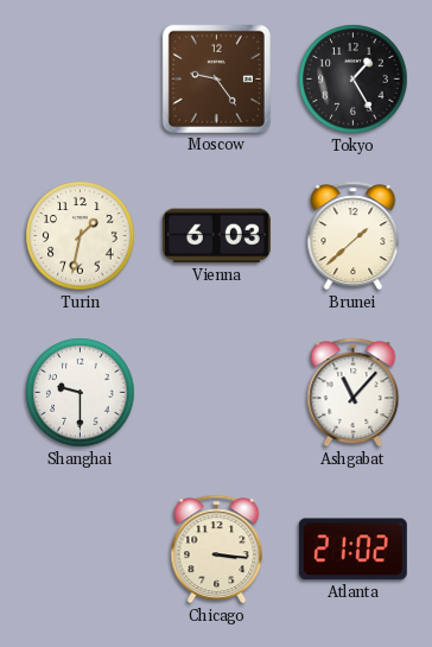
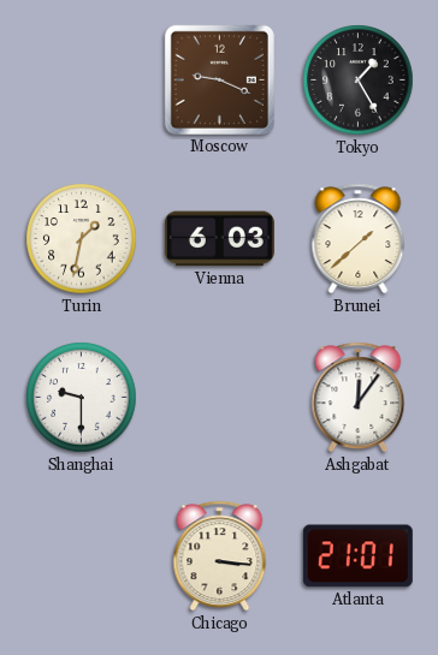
Moscow: 9:24 -> 9:19 (219, 79)
Ashgabat: 11:07 -> 12:06 (359, 398)
Atlanta: 21:02 -> 21:01 (357, 556)
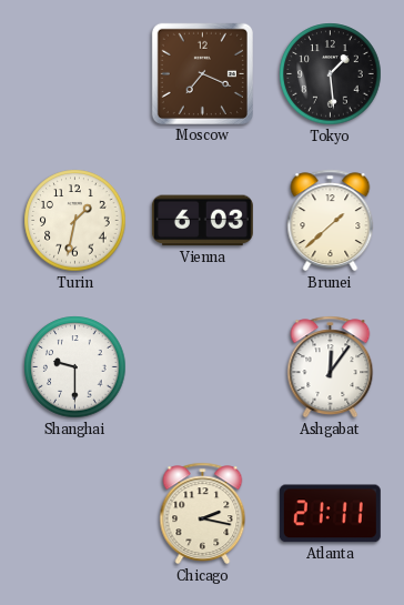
Moscow: 9:19 -> 7:19 (202, 73)
Tokyo: 1:25 -> 1:29 (331, 74)
Chicago: 3:16 -> 2:17 (203, 514)
Atlanta: 21:01 -> 21:11 (330, 514)
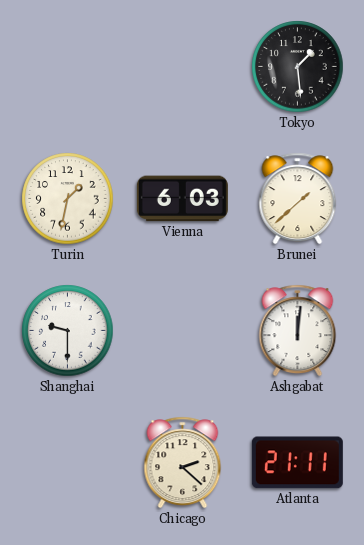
Moscow: 7:19 -> none (202, 73)
Ashgabat: 12:06 -> 12:01 (298, 331)
Chicago: 2:17 -> 2:22 (183, 463)
